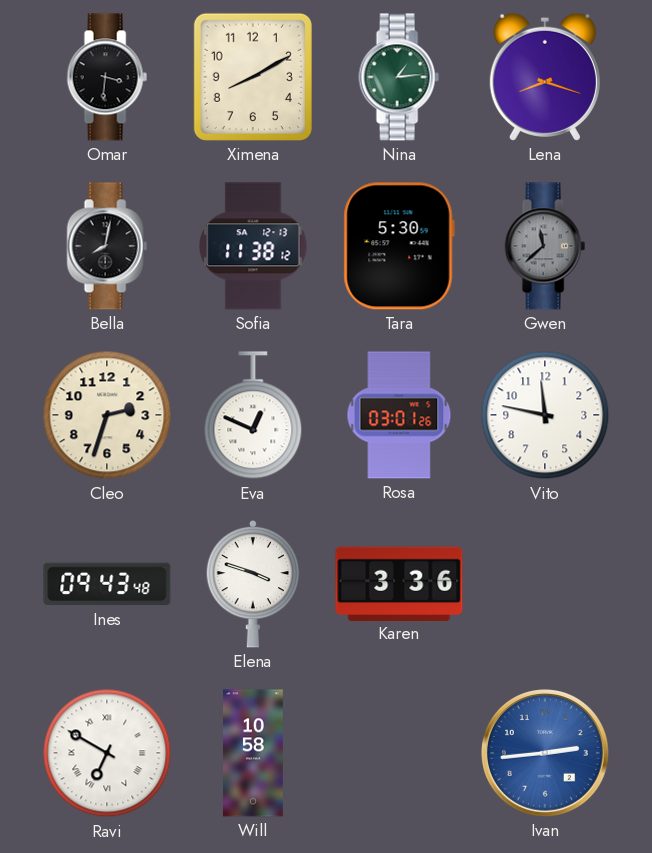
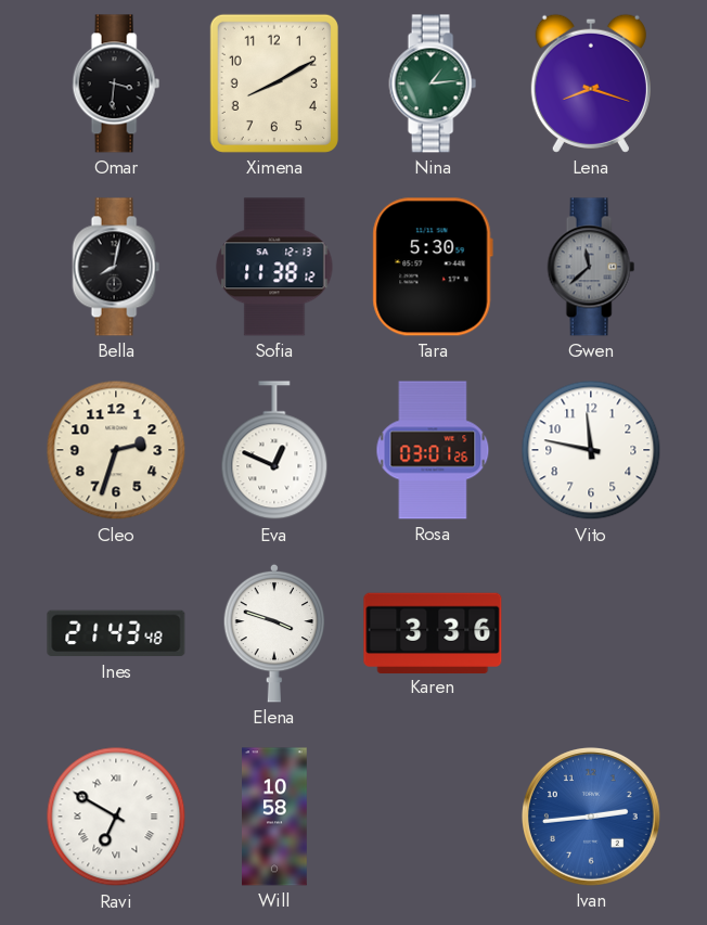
Ines: 09:43 -> 21:43 (116, 633)
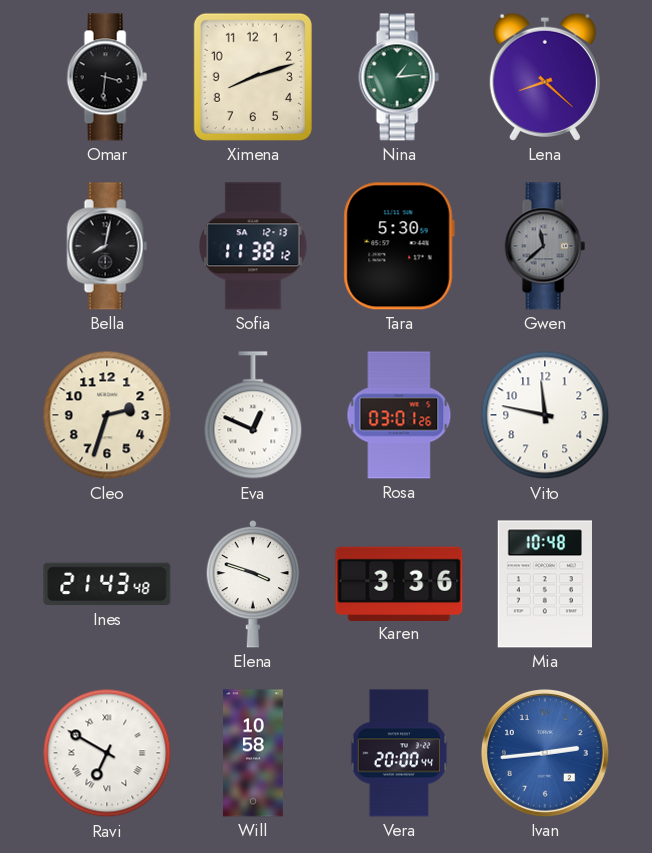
Ximena: 8:10 -> 8:12 (253, 77)
Lena: 8:18 -> 8:22 (545, 77)
Mia: none -> 10:48 (544, 584)
Vera: none -> 20:00 (399, 753)
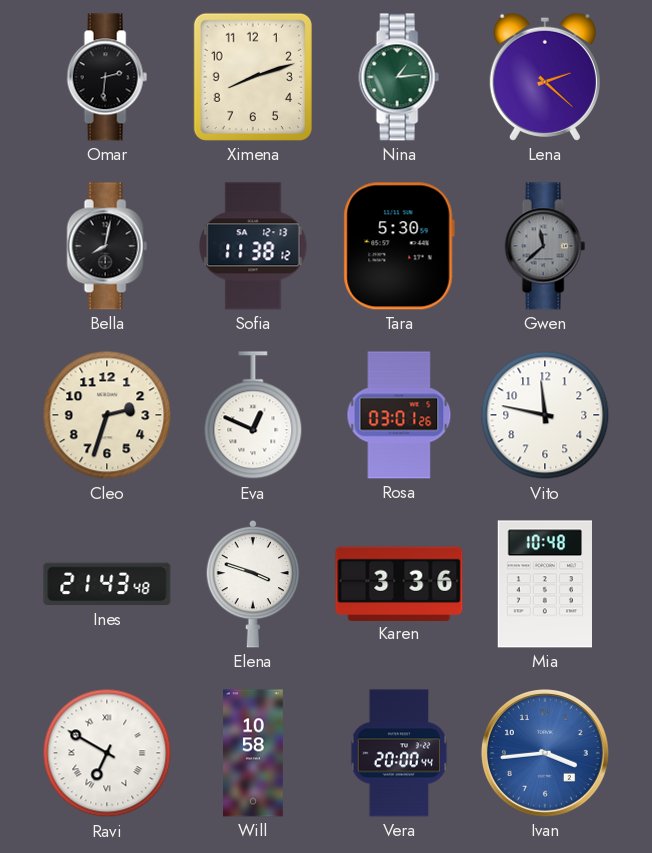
Omar: 3:31 -> 2:31 (107, 77)
Lena: 8:22 -> 2:22 (545, 77)
Ivan: 2:44 -> 3:44 (546, 754)
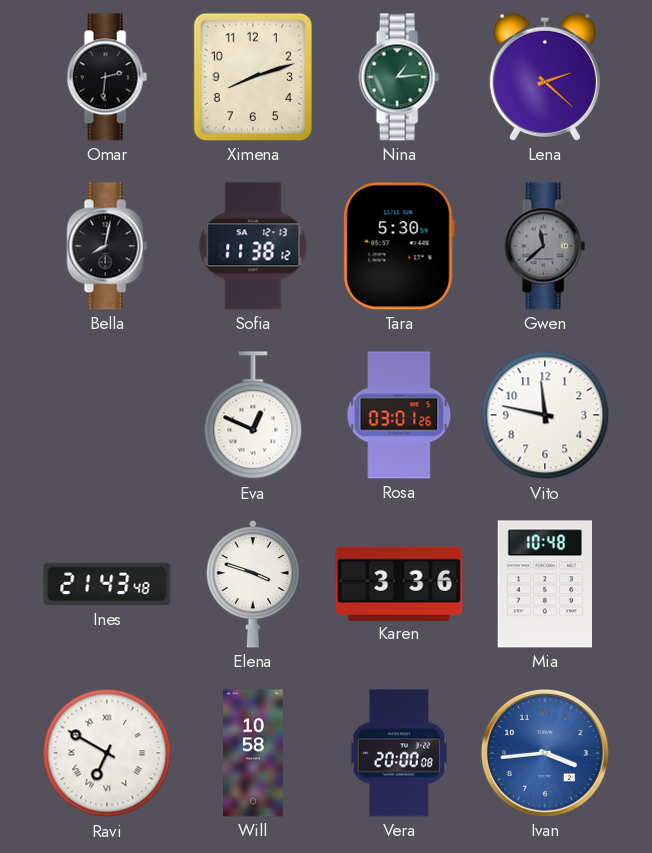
Cleo: 2:33 -> none (107, 415)
Vera: 20:00:44 -> 20:00:08 (399, 753)
